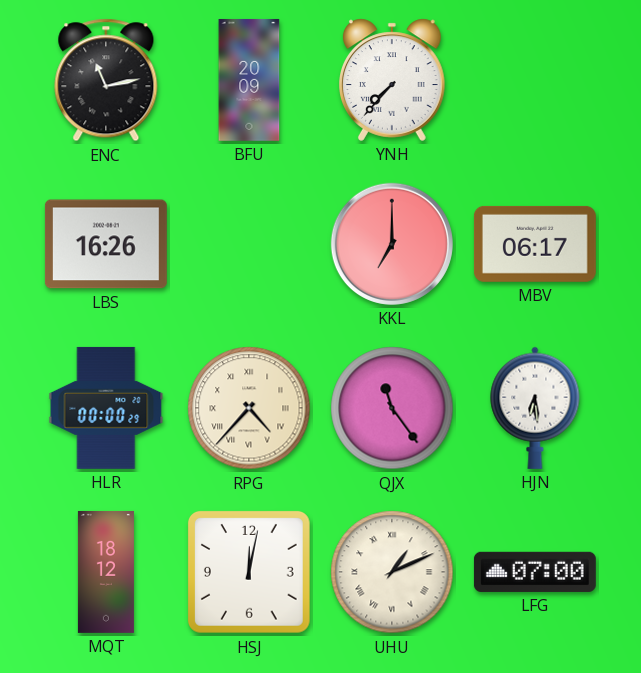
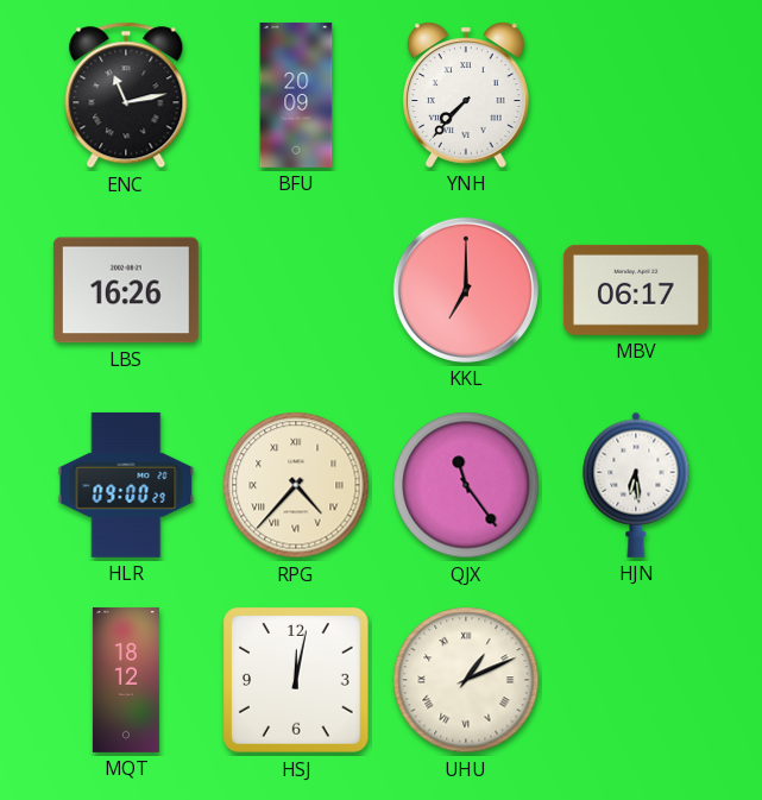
HLR: 00:00 -> 09:00 (126, 485)
LFG: 07:00 -> none (535, 572)
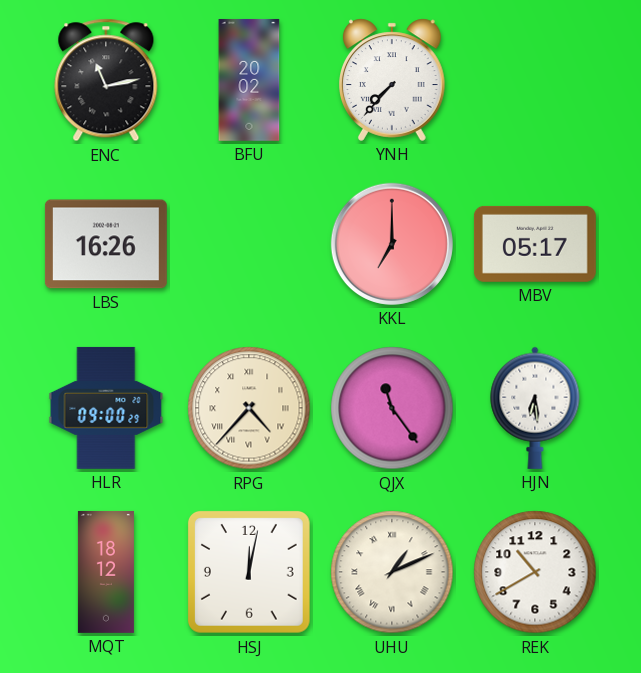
BFU: 20:09 -> 20:02 (249, 80)
MBV: 06:17 -> 05:17 (535, 244)
REK: none -> 10:40 (535, 572)
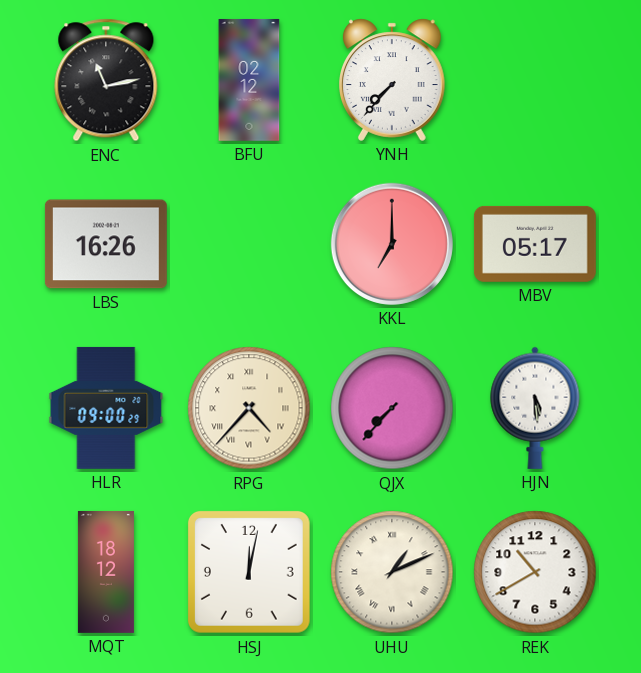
BFU: 20:02 -> 02:12 (249, 80)
QJX: 11:24 -> 7:37 (392, 408)
HJN: 6:29 -> 5:29 (535, 408)
